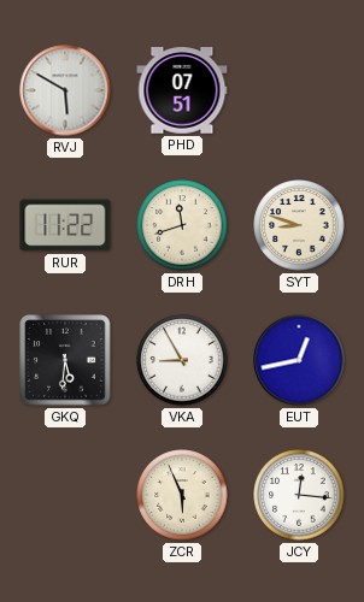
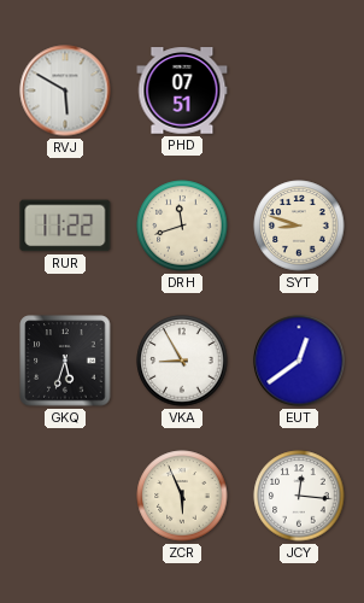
GKQ: 5:31 -> 5:33 (65, 361)
EUT: 12:43 -> 12:39 (299, 361)
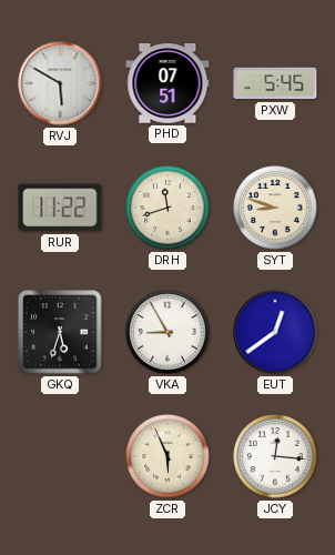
PXW: none -> 5:45 (275, 83)
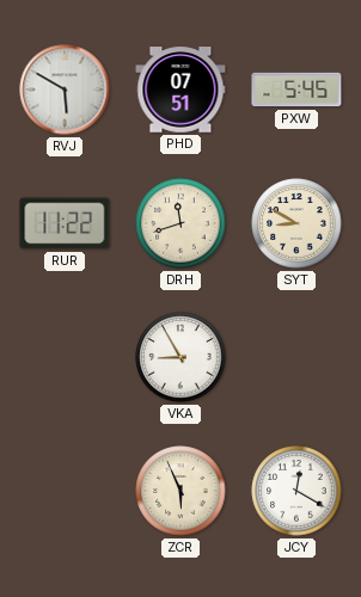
SYT: 8:48 -> 8:50 (296, 223)
GKQ: 5:33 -> none (60, 332)
EUT: 12:39 -> none (275, 332)
JCY: 12:16 -> 12:20 (296, 491)
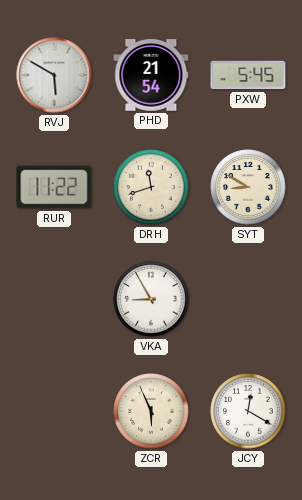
PHD: 07:51 -> 21:54 (151, 75)
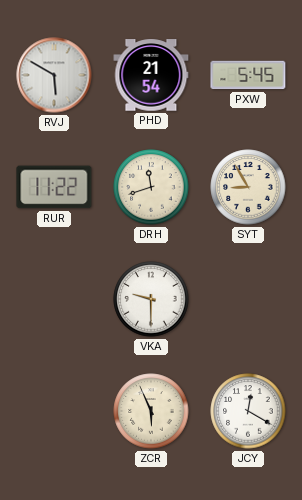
SYT: 8:50 -> 8:55 (248, 187)
VKA: 8:55 -> 9:30 (151, 299)
